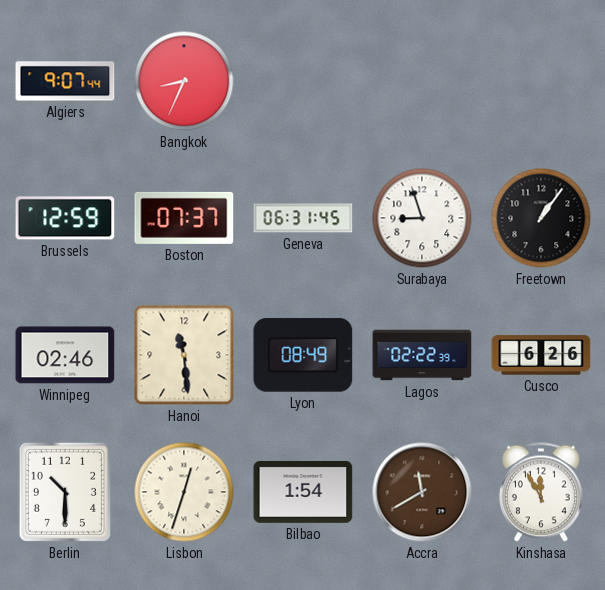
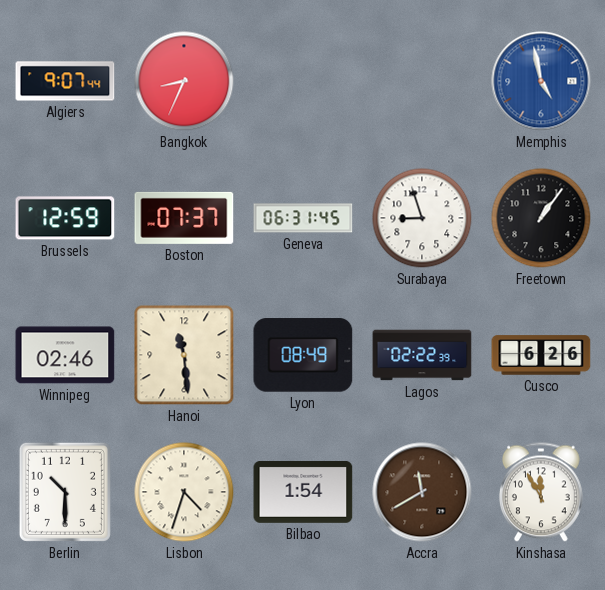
Memphis: none -> 4:58 (541, 81)
Lisbon: 12:33 -> 4:33 (184, 492)
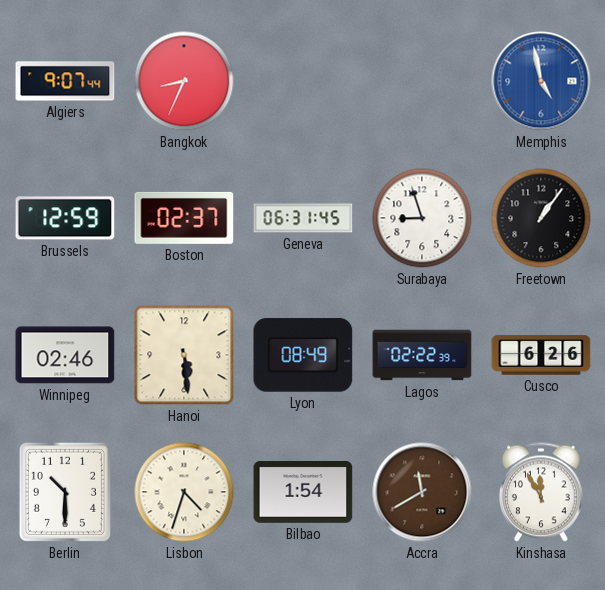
Boston: 07:37 -> 02:37 (184, 218)
Hanoi: 11:29 -> 5:29 (184, 355)
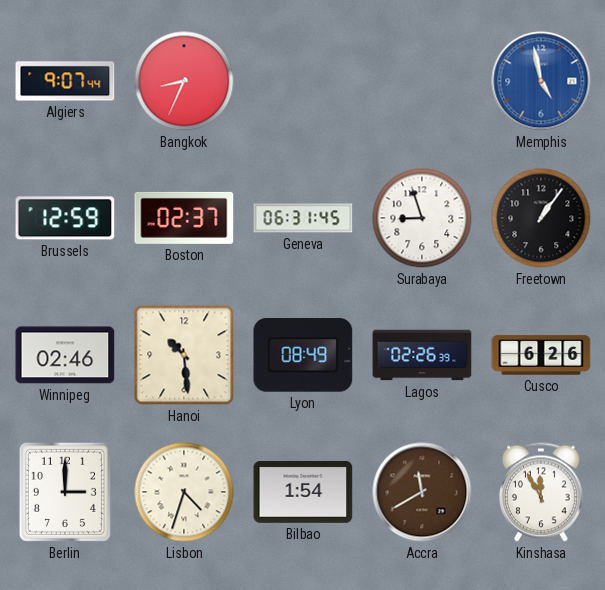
Hanoi: 5:29 -> 10:29 (184, 355)
Lagos: 02:22 -> 02:26 (422, 355)
Berlin: 10:30 -> 3:00 (65, 492)
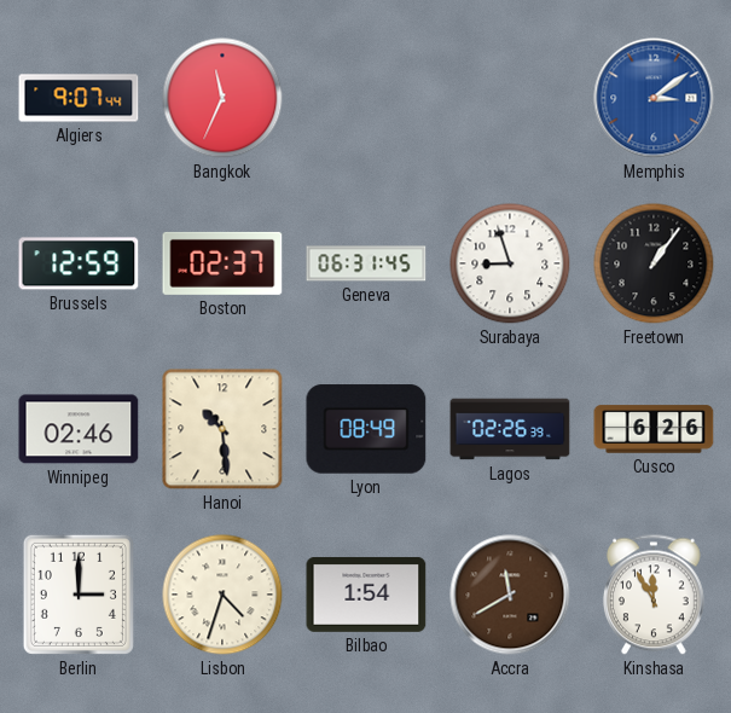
Bangkok: 8:34 -> 11:34 (222, 98)
Memphis: 4:58 -> 3:09 (654, 98)
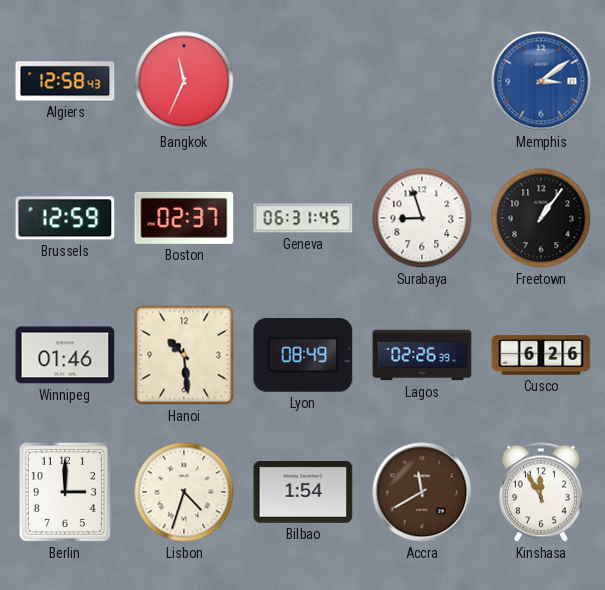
Algiers: 9:07 -> 12:58 (65, 81)
Winnipeg: 02:46 -> 01:46 (65, 355)
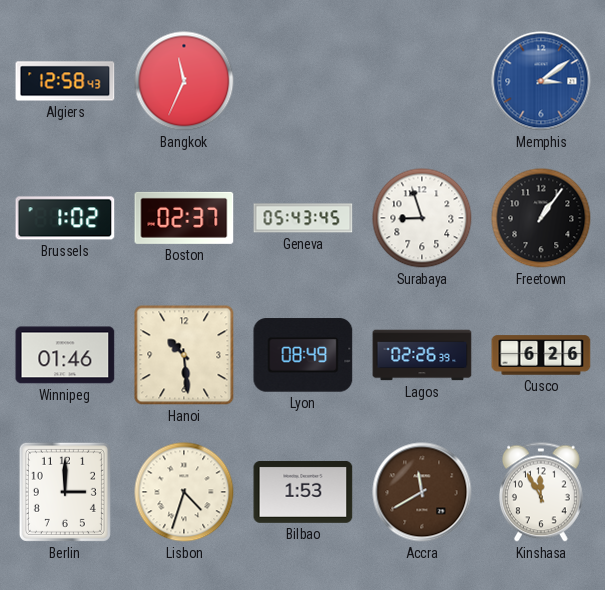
Brussels: 12:59 -> 1:02 (65, 218)
Geneva: 06:31 -> 05:43 (303, 218)
Bilbao: 1:54 -> 1:53 (303, 492)
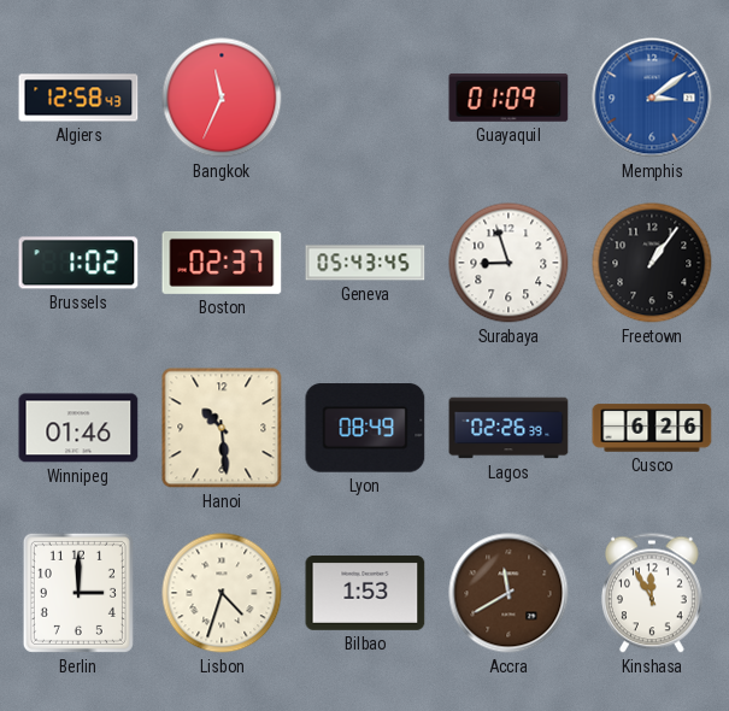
Guayaquil: none -> 01:09 (508, 98)
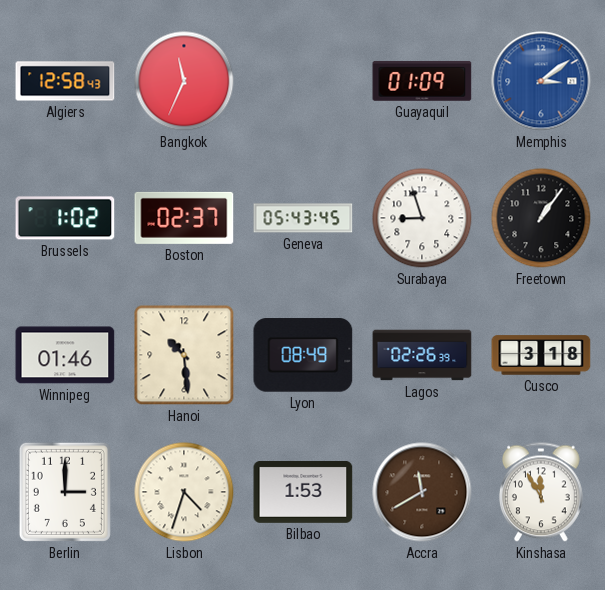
Cusco: 6:26 -> 3:18 (541, 355)
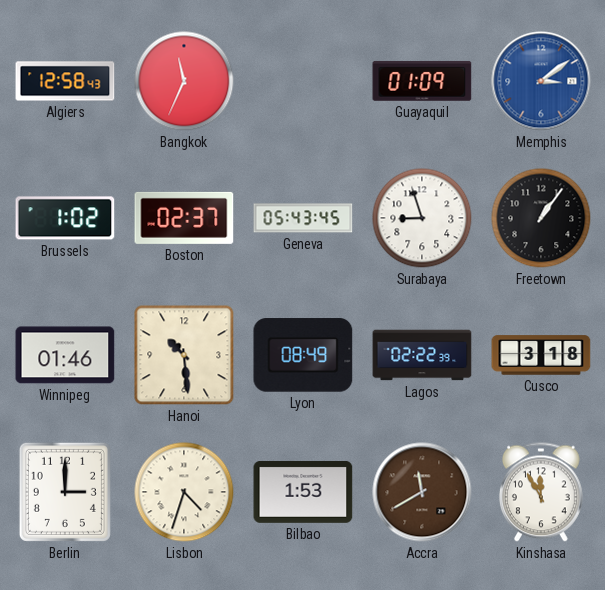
Lagos: 02:26 -> 02:22 (422, 355)
